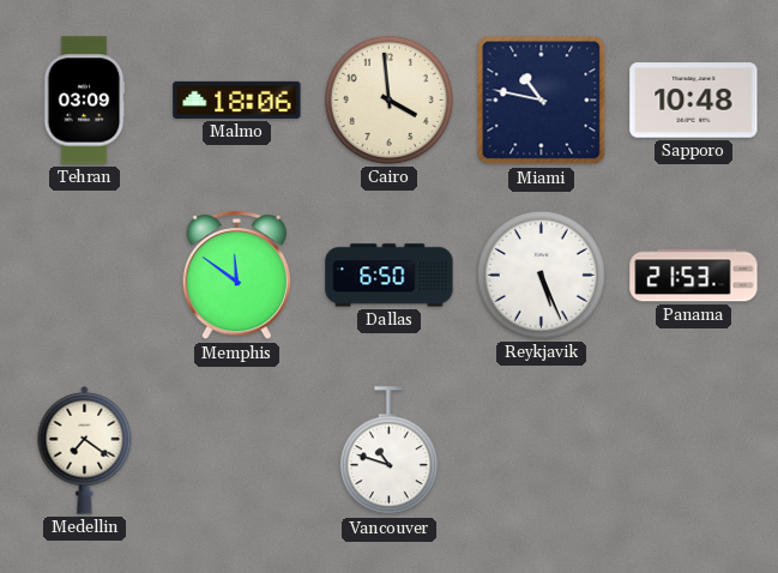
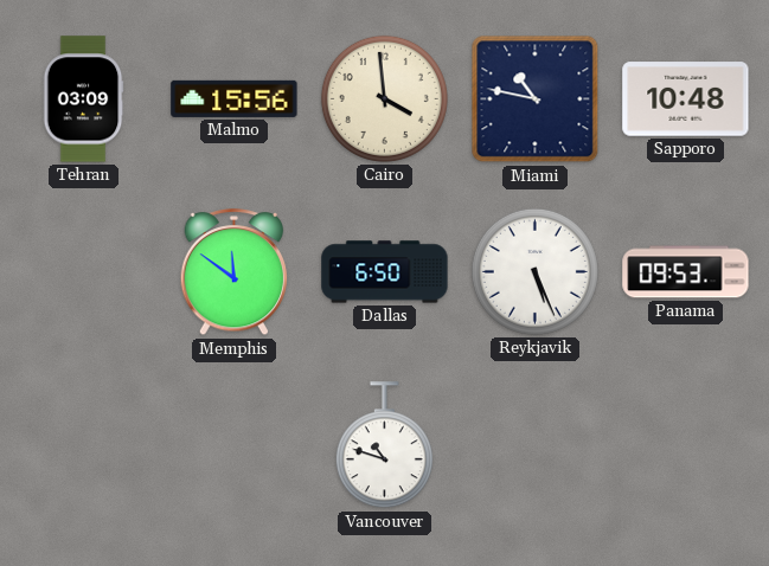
Malmo: 18:06 -> 15:56 (235, 98)
Panama: 21:53 -> 09:53 (686, 272)
Medellin: 7:21 -> none (85, 450)
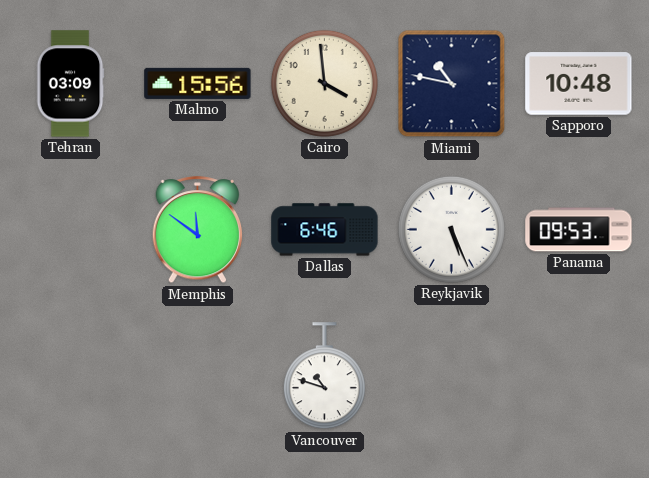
Dallas: 6:50 -> 6:46 (325, 230)
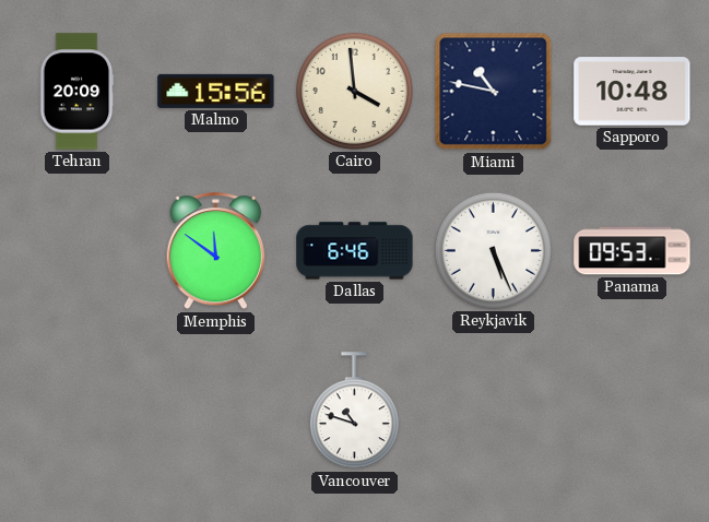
Tehran: 03:09 -> 20:09 (76, 92)
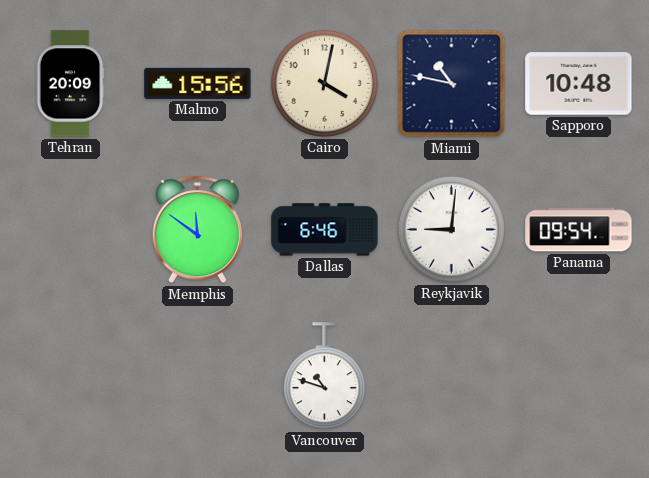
Cairo: 3:59 -> 4:02 (324, 83)
Reykjavik: 5:26 -> 9:01 (451, 229)
Panama: 09:53 -> 09:54 (579, 230)
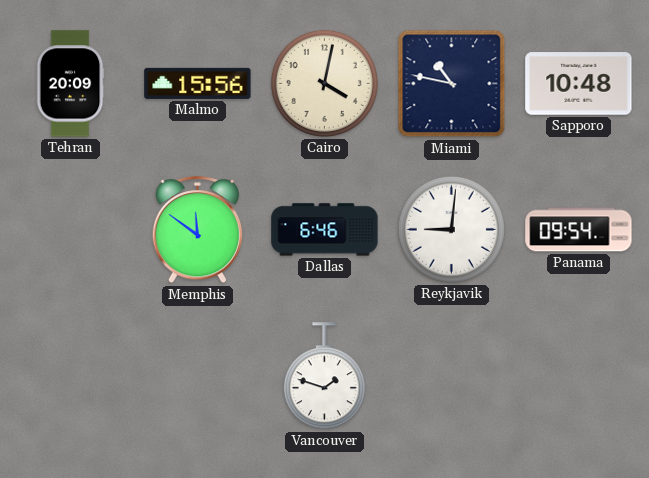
Vancouver: 10:48 -> 1:48 (324, 376)
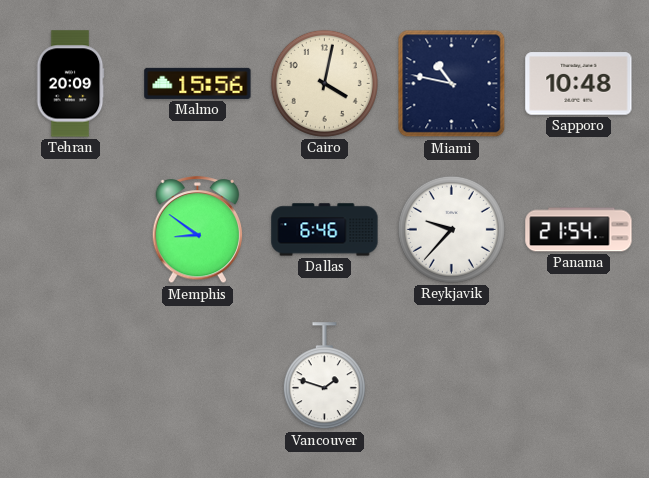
Memphis: 11:51 -> 8:51 (198, 230)
Reykjavik: 9:01 -> 9:37 (451, 229)
Panama: 09:54 -> 21:54 (579, 230)
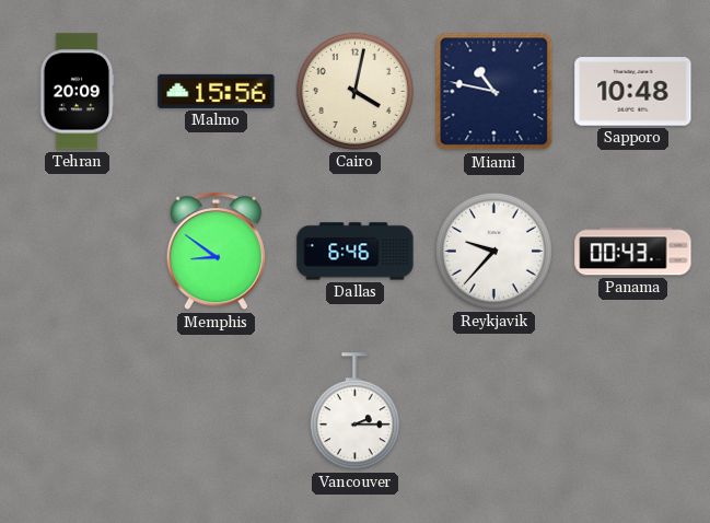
Panama: 21:54 -> 00:43 (633, 252)
Vancouver: 1:48 -> 2:15 (354, 411)
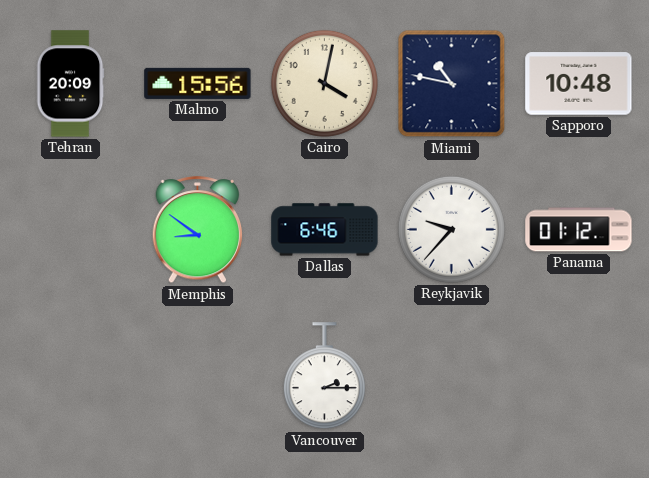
Panama: 00:43 -> 01:12 (579, 230)
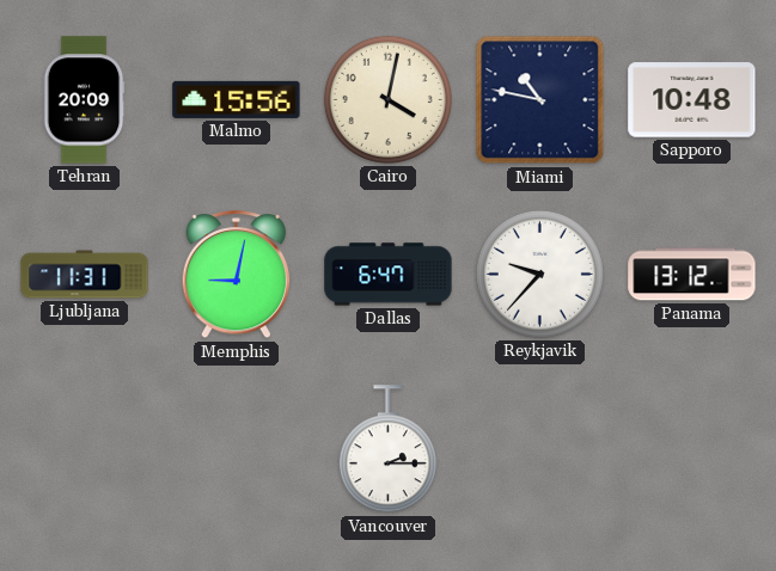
Ljubljana: none -> 11:31 (85, 275)
Memphis: 8:51 -> 9:02 (237, 275)
Dallas: 6:46 -> 6:47 (389, 275)
Panama: 01:12 -> 13:12 (692, 275)
